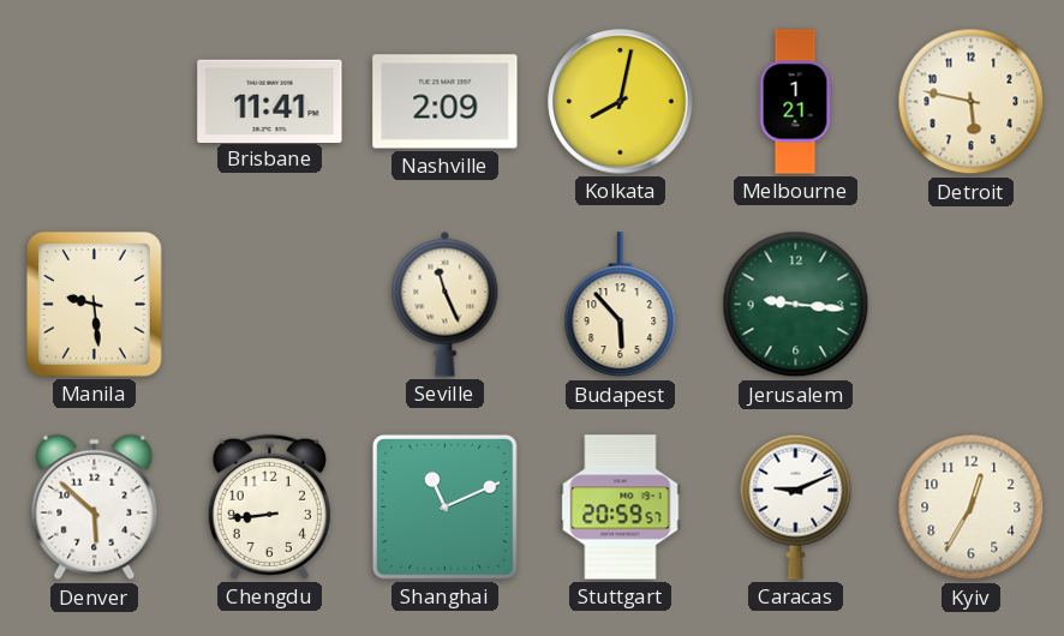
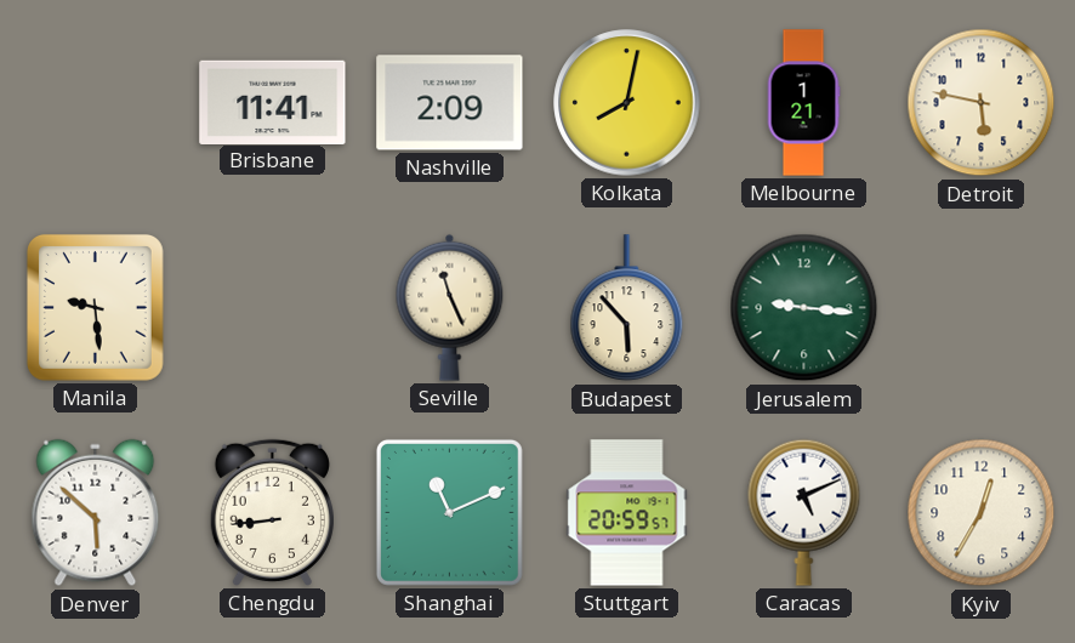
Caracas: 9:11 -> 5:11 (804, 512)
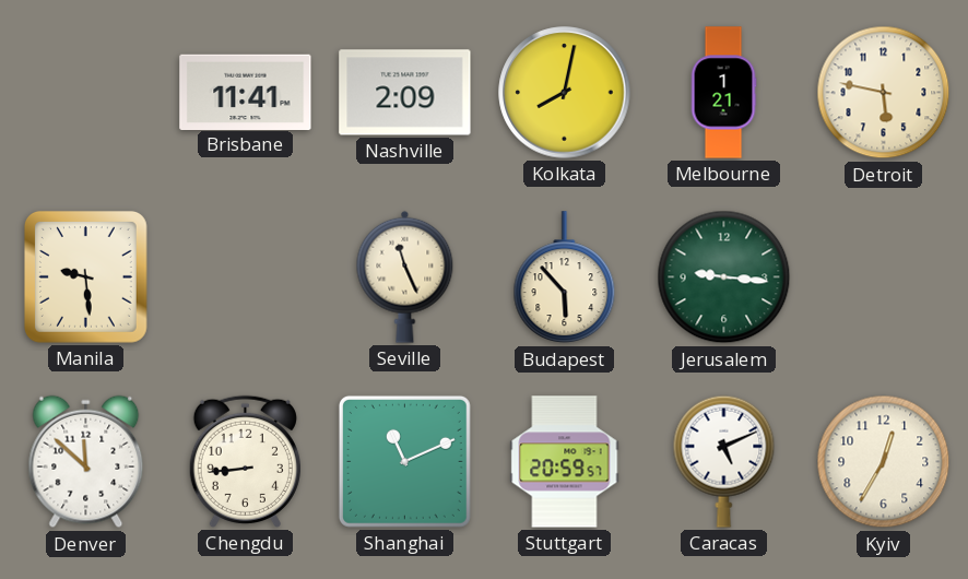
Denver: 5:52 -> 11:52 (86, 462)
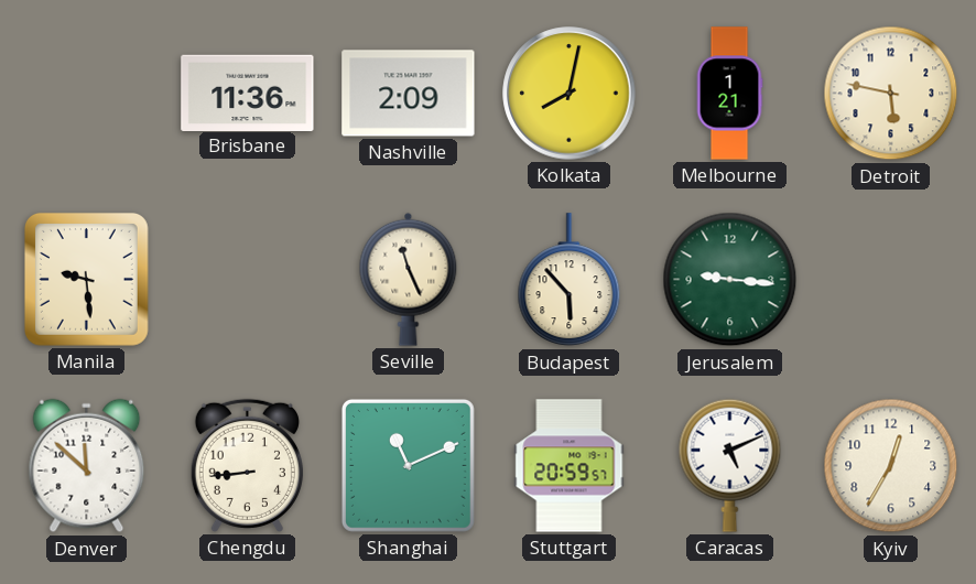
Brisbane: 11:41 -> 11:36 (248, 93)
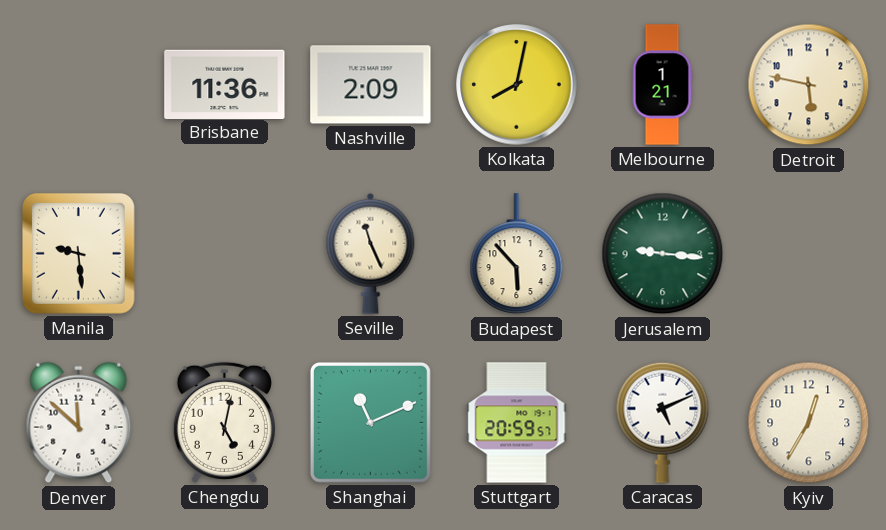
Chengdu: 8:44 -> 5:02 (224, 422)
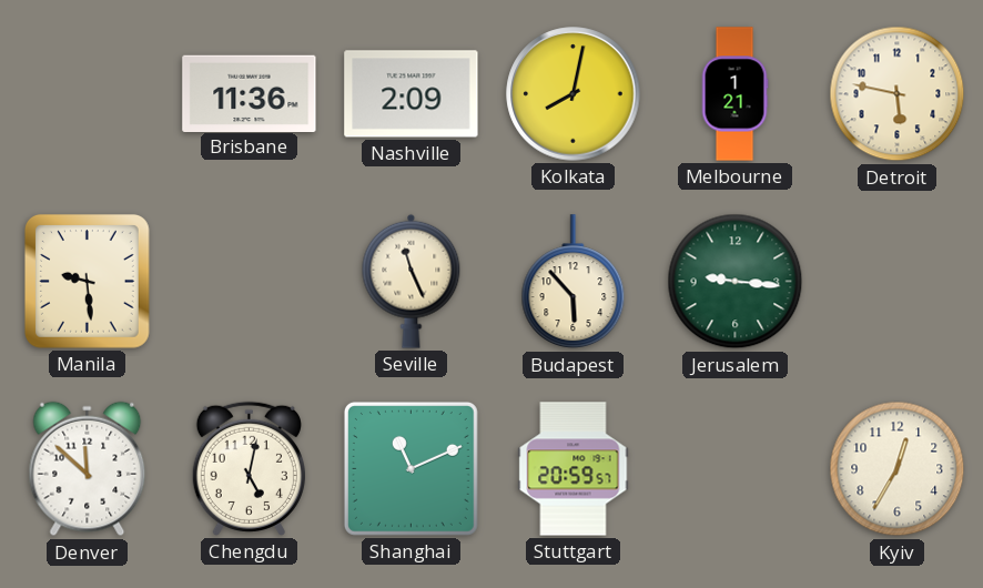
Caracas: 5:11 -> none (663, 422)
